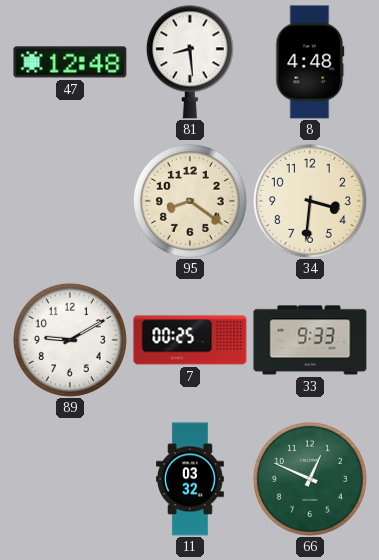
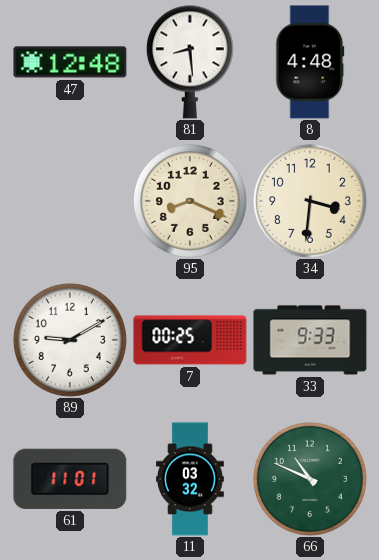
95: 8:21 -> 8:19 (190, 201)
61: none -> 11:01 (70, 479)
66: 12:49 -> 10:49 (310, 479)
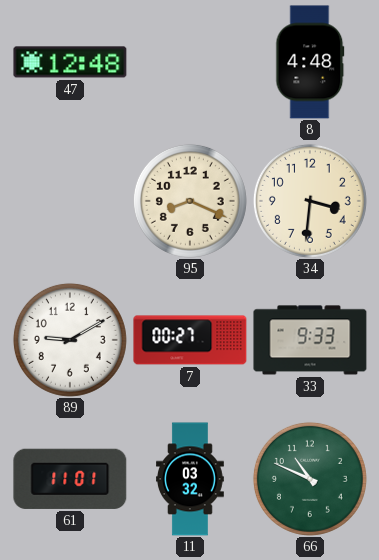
81: 8:29 -> none (190, 62)
7: 00:25 -> 00:27 (190, 340)
